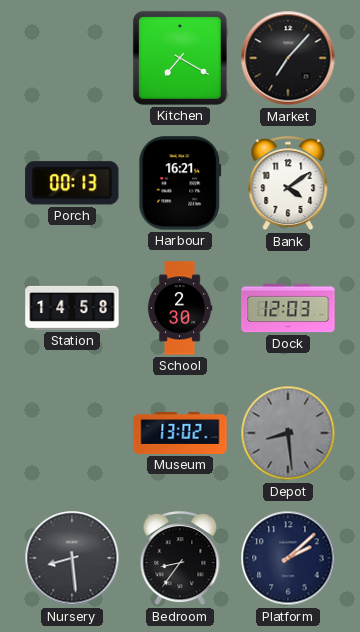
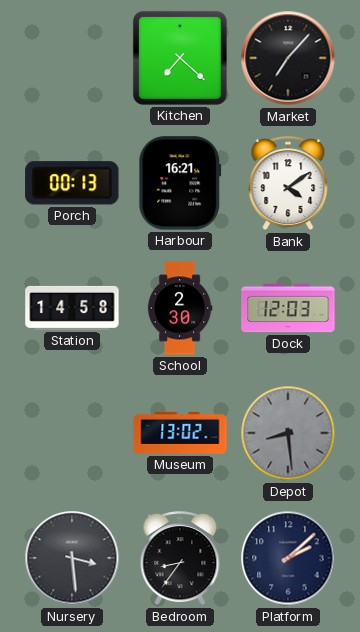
Kitchen: 7:20 -> 7:22 (180, 58)
Nursery: 8:29 -> 3:29 (72, 558)
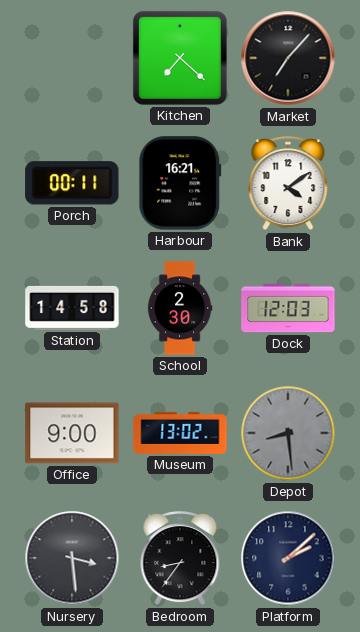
Porch: 00:13 -> 00:11 (72, 183)
Office: none -> 9:00 (72, 433)
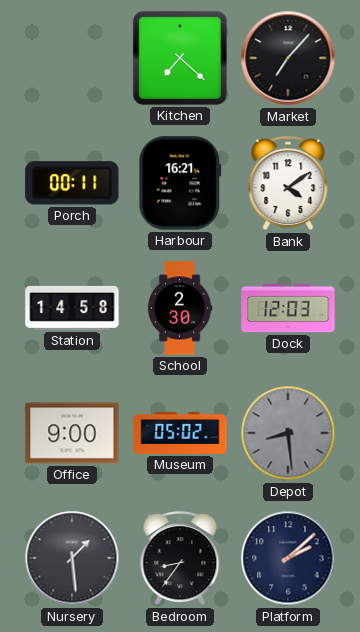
Museum: 13:02 -> 05:02 (180, 433)
Nursery: 3:29 -> 1:29 (72, 558)
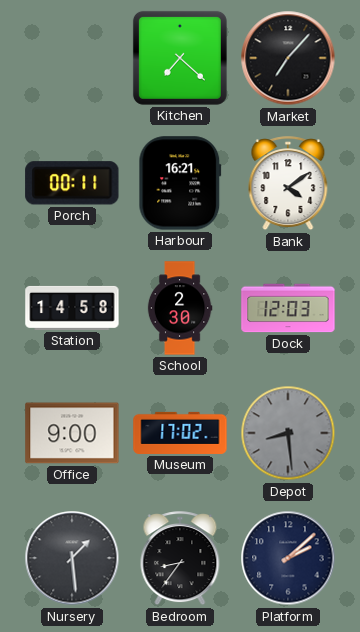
Museum: 05:02 -> 17:02 (180, 433)
